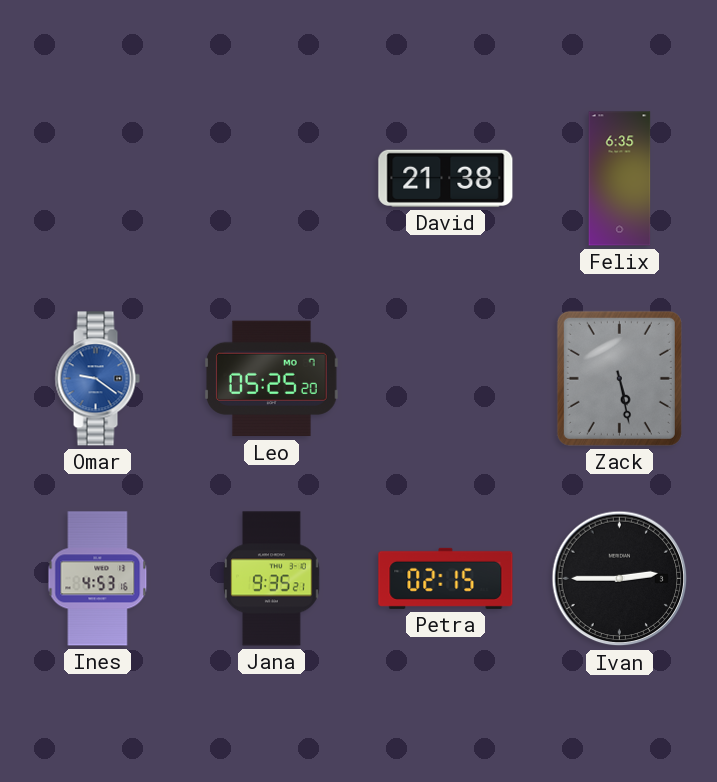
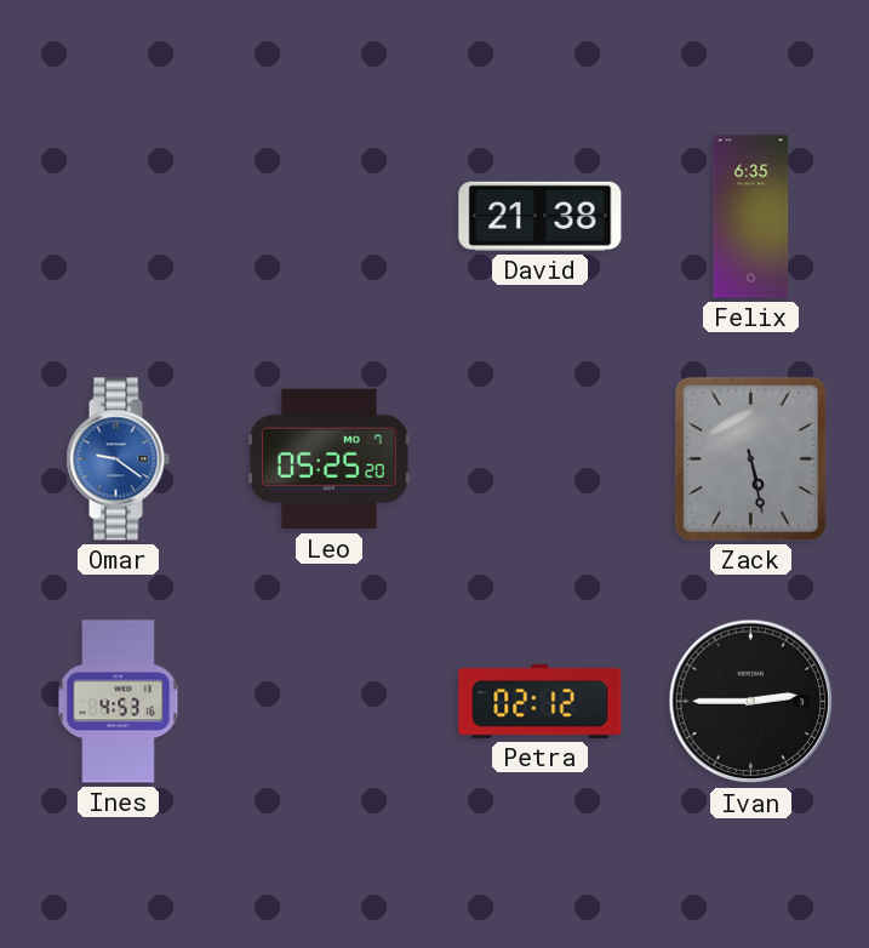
Jana: 9:35 -> none (272, 579)
Petra: 02:15 -> 02:12 (541, 701)
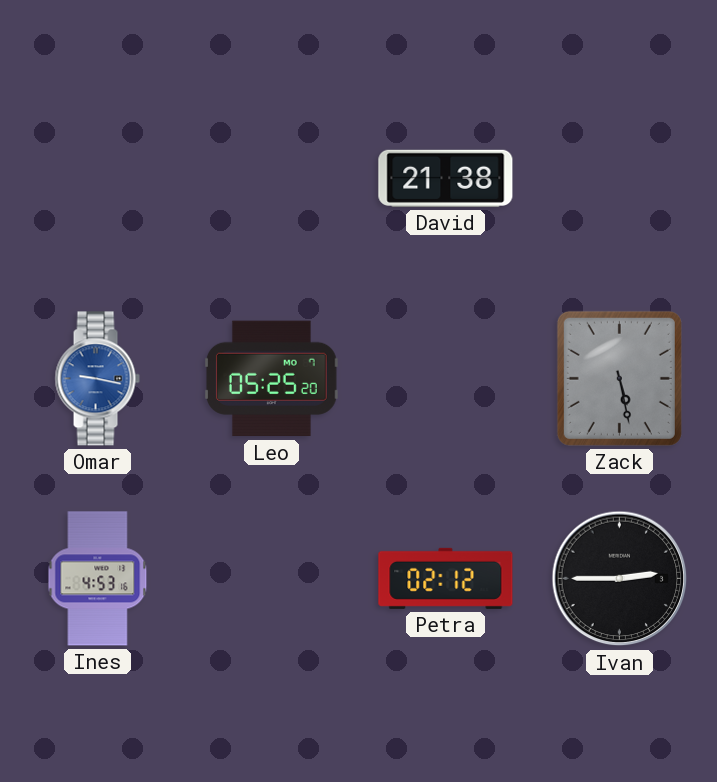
Felix: 6:35 -> none (751, 217)
Omar: 9:21 -> 9:17 (97, 379)
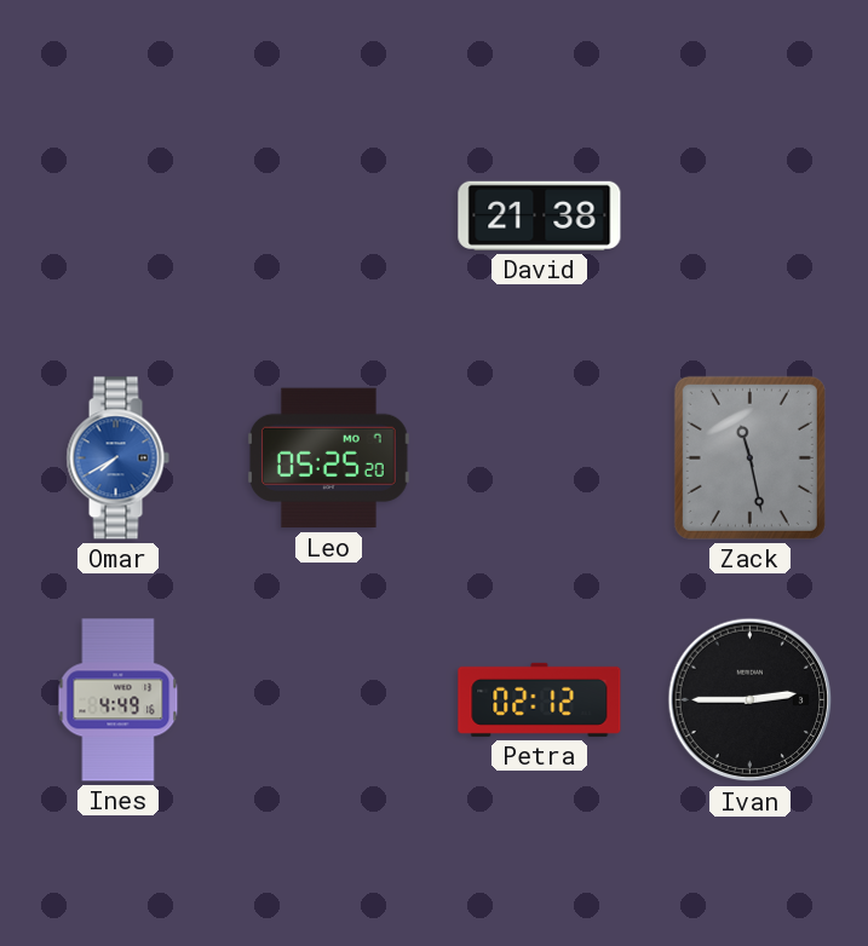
Omar: 9:17 -> 7:40 (117, 458)
Zack: 5:28 -> 11:28 (749, 457)
Ines: 4:53 -> 4:49 (119, 700)
